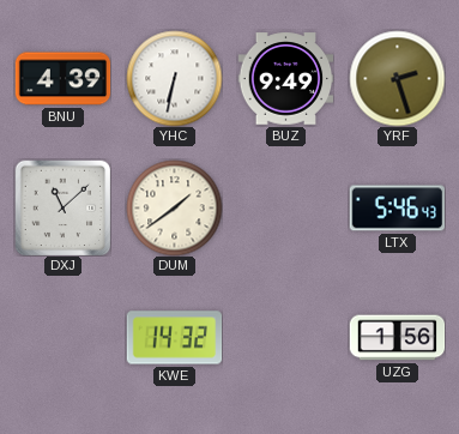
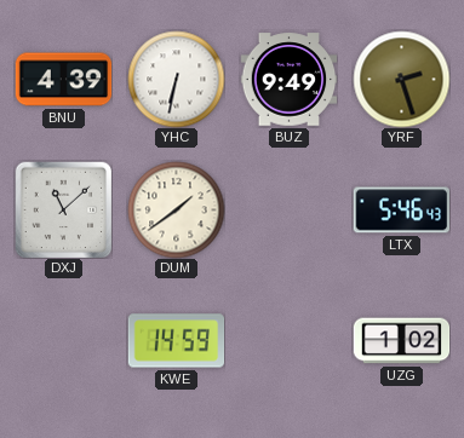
KWE: 14:32 -> 14:59 (176, 341)
UZG: 1:56 -> 1:02 (401, 341)
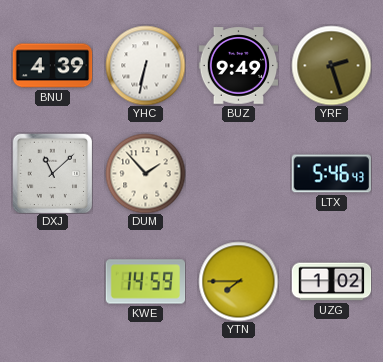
DUM: 1:39 -> 1:53 (145, 173)
YTN: none -> 7:45 (238, 281)
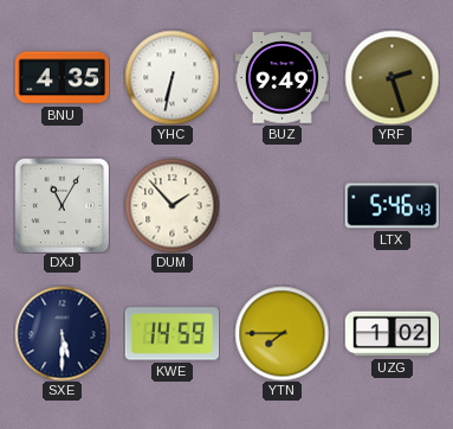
BNU: 4:39 -> 4:35 (62, 78)
DXJ: 11:08 -> 11:05 (62, 205)
SXE: none -> 5:30 (62, 333)
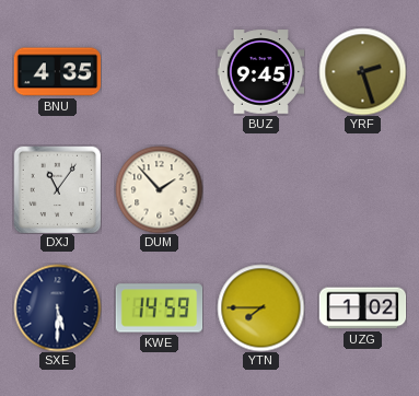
YHC: 6:32 -> none (172, 77)
BUZ: 9:49 -> 9:45 (260, 72)
DXJ: 11:05 -> 11:06 (57, 189)
LTX: 5:46 -> none (391, 206)
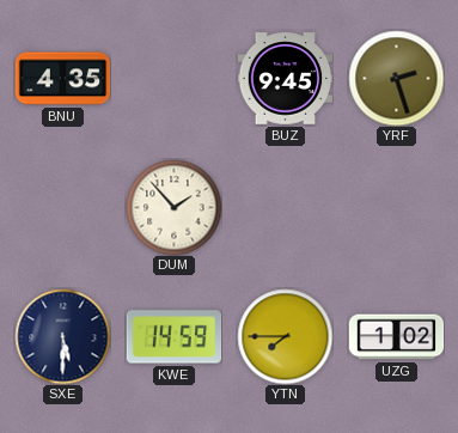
DXJ: 11:06 -> none (57, 189)
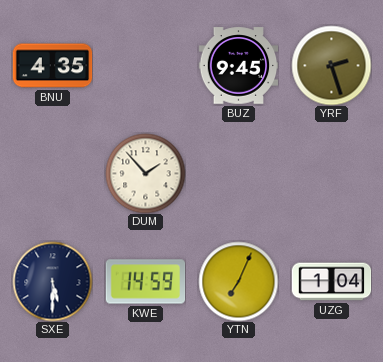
YTN: 7:45 -> 7:04 (238, 281)
UZG: 1:02 -> 1:04 (331, 282)
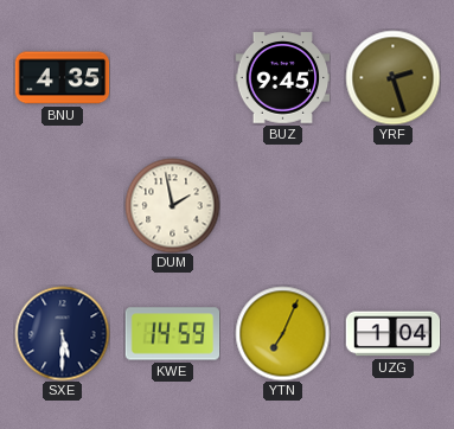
DUM: 1:53 -> 1:58 (172, 205)
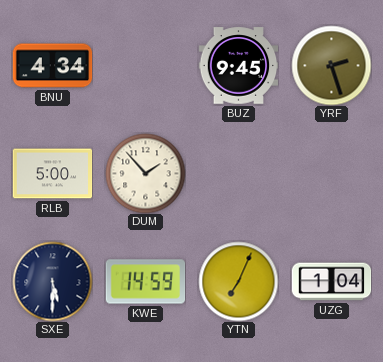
BNU: 4:35 -> 4:34 (52, 66)
RLB: none -> 5:00 (52, 174)
DUM: 1:58 -> 1:53 (145, 173)
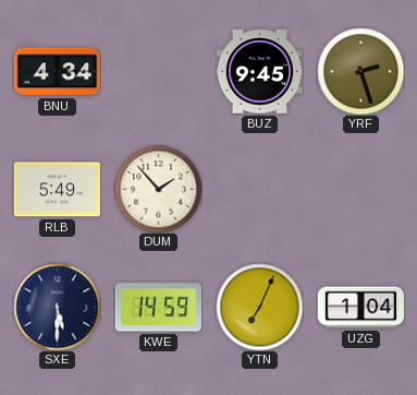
RLB: 5:00 -> 5:49 (57, 190)
